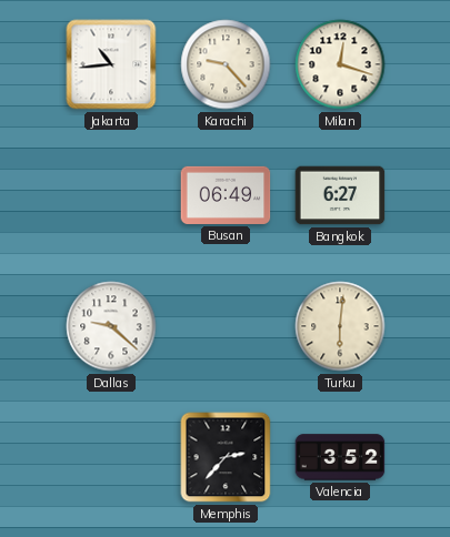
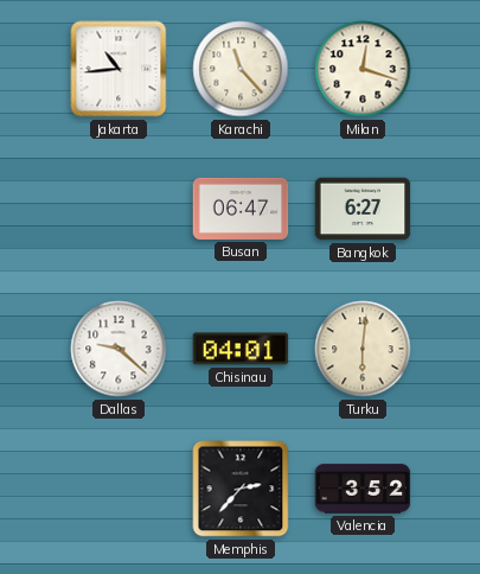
Karachi: 9:23 -> 11:23 (241, 69)
Busan: 06:49 -> 06:47 (241, 209)
Chisinau: none -> 04:01 (241, 349)
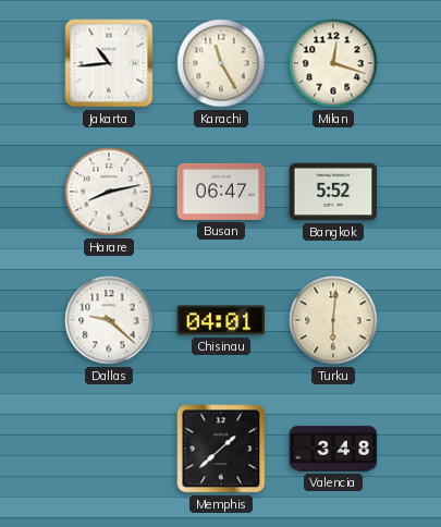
Karachi: 11:23 -> 11:25 (221, 63)
Harare: none -> 8:13 (109, 192)
Bangkok: 6:27 -> 5:52 (333, 192)
Memphis: 2:37 -> 1:38 (221, 449)
Valencia: 3:52 -> 3:48 (333, 449)
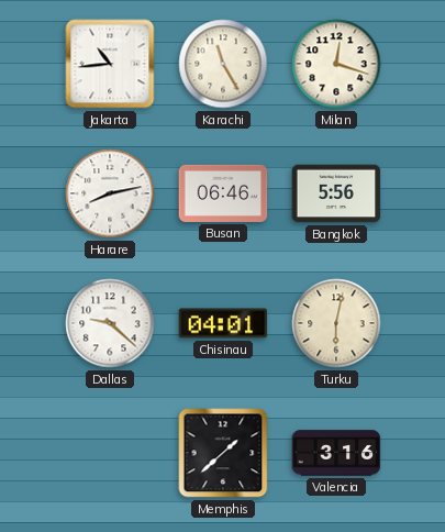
Busan: 06:47 -> 06:46 (223, 193)
Bangkok: 5:52 -> 5:56 (336, 193)
Turku: 6:01 -> 6:02 (336, 323)
Valencia: 3:48 -> 3:16 (336, 453)
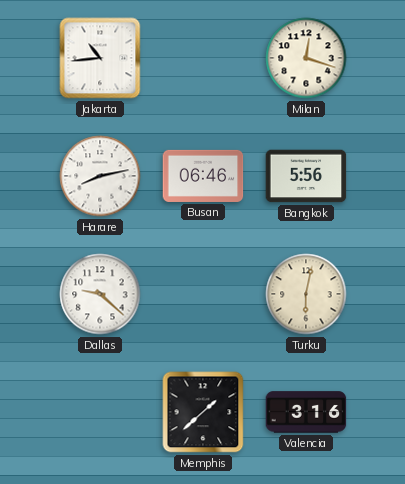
Karachi: 11:25 -> none (223, 64)
Chisinau: 04:01 -> none (223, 323)
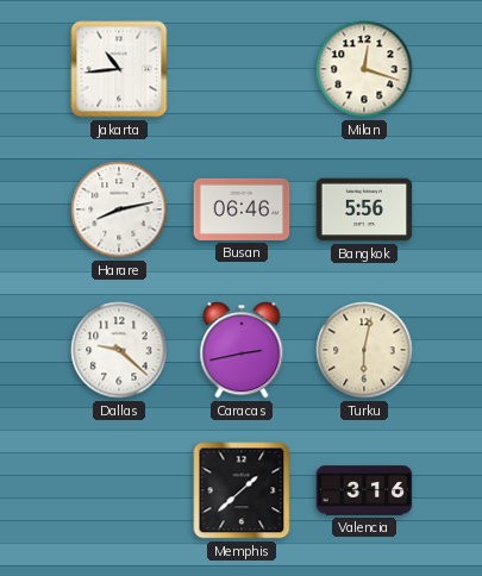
Caracas: none -> 2:43 (242, 350)
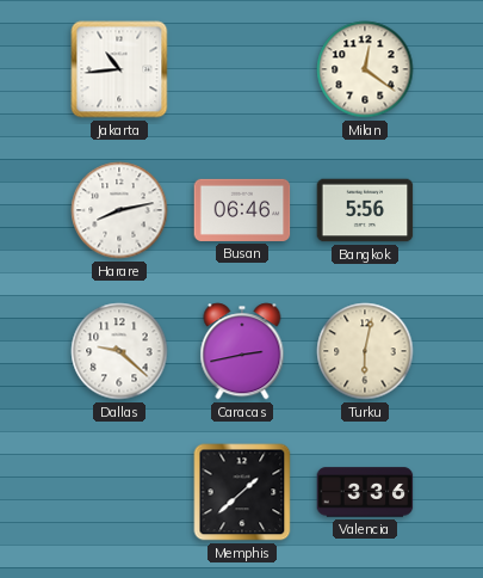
Milan: 12:18 -> 12:21 (365, 69)
Valencia: 3:16 -> 3:36 (365, 492)
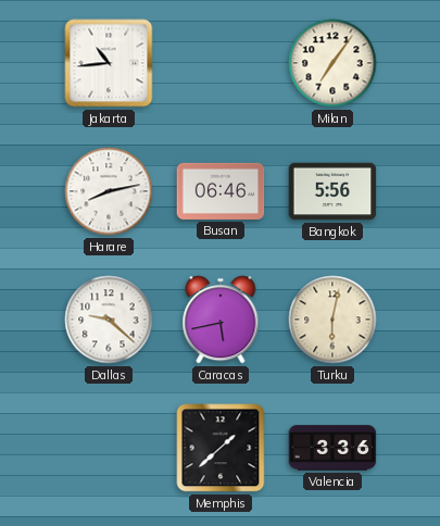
Milan: 12:21 -> 7:06 (332, 63)
Caracas: 2:43 -> 5:43 (221, 320)
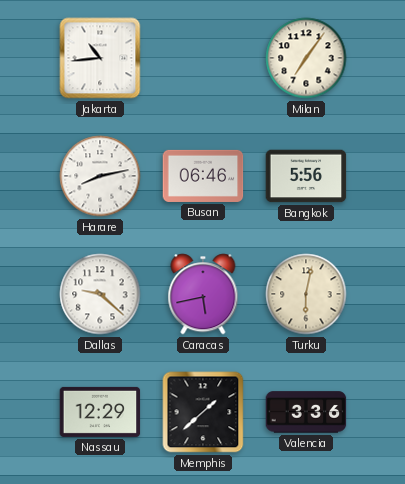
Nassau: none -> 12:29 (100, 412)
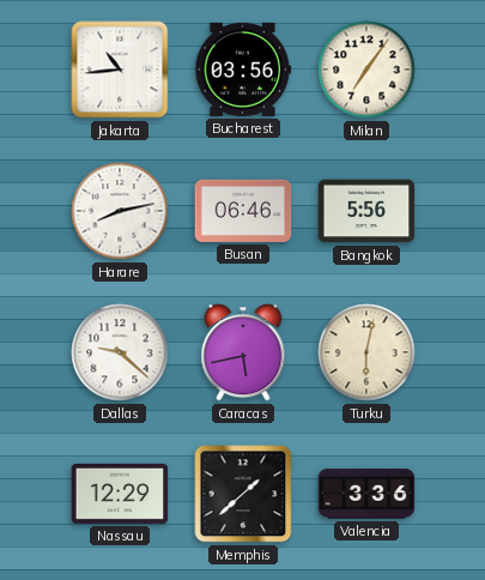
Bucharest: none -> 03:56 (243, 70)
